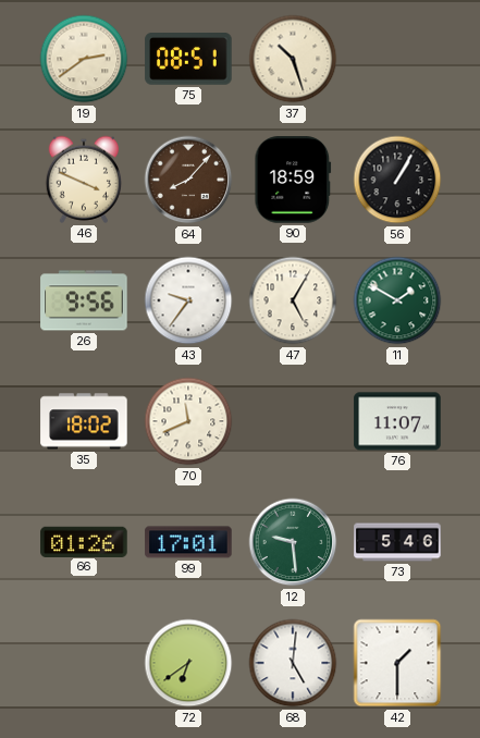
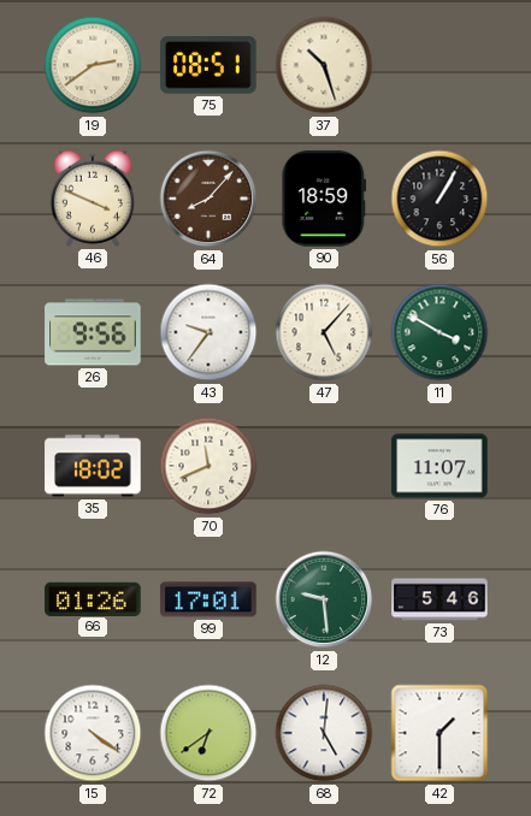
47: 5:05 -> 5:07 (324, 332)
11: 1:50 -> 3:50 (439, 332)
15: none -> 4:21 (93, 733)
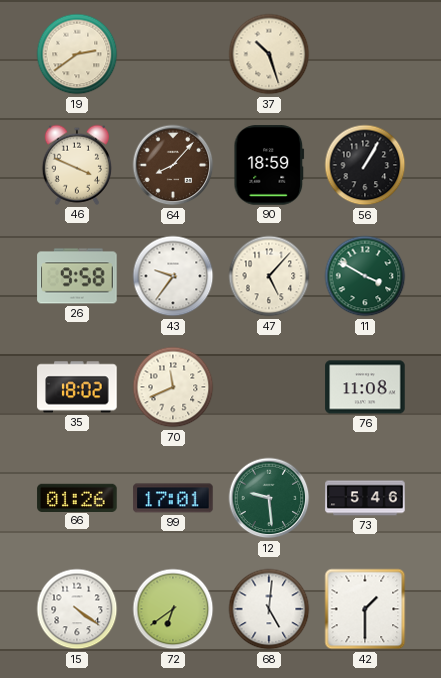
75: 08:51 -> none (208, 66)
26: 9:56 -> 9:58 (77, 276)
76: 11:07 -> 11:08 (365, 387)
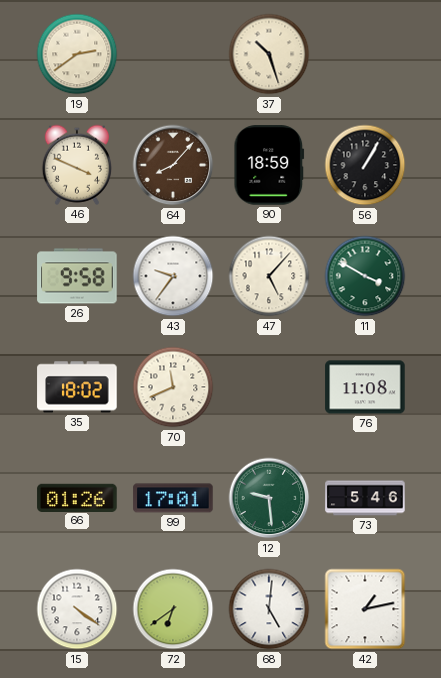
42: 1:30 -> 1:13 (365, 609)
